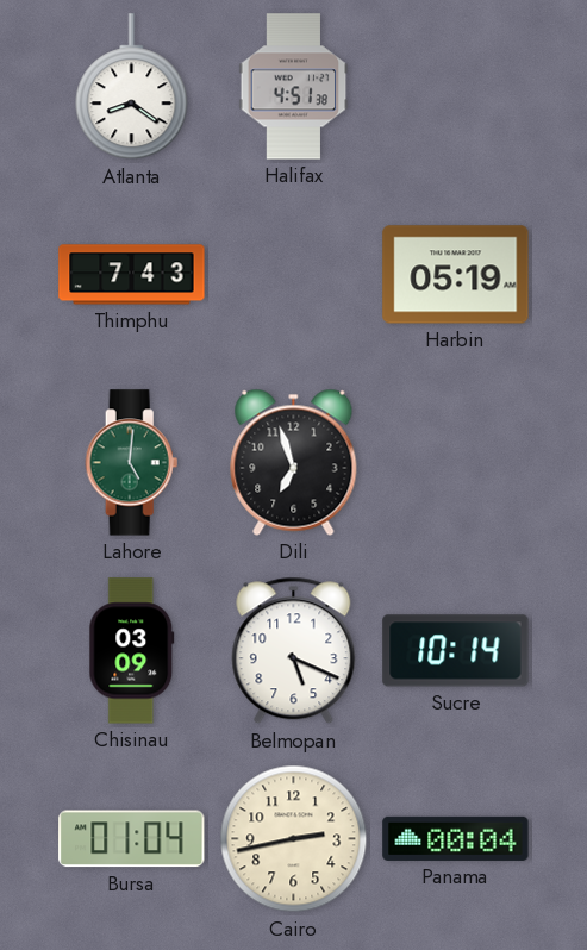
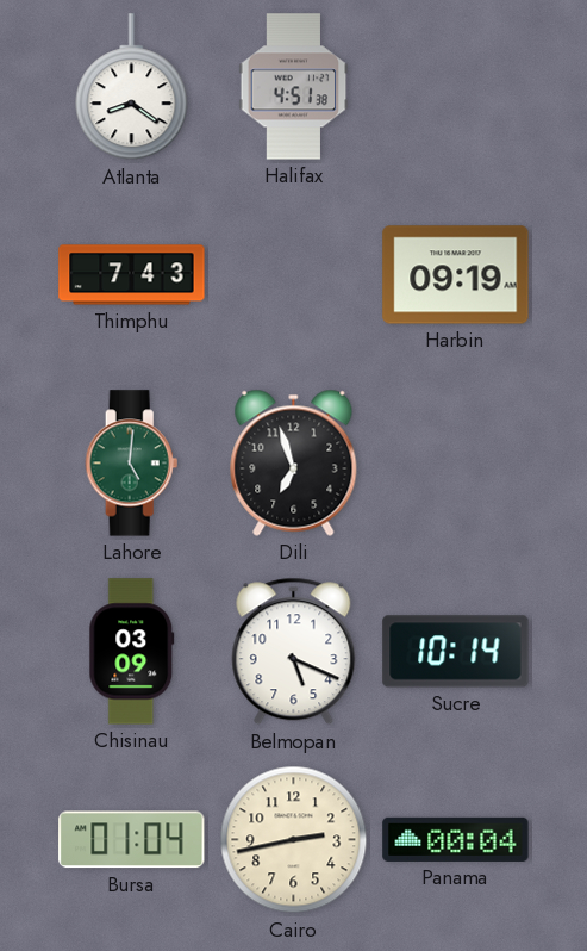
Harbin: 05:19 -> 09:19 (456, 275)
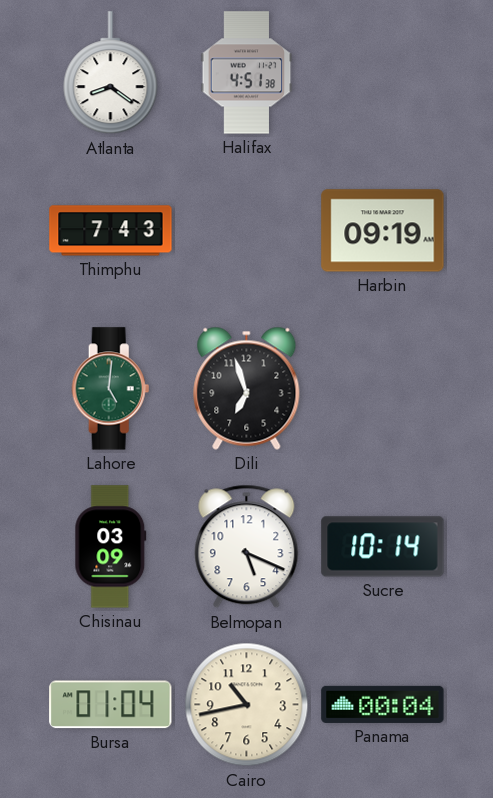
Cairo: 2:43 -> 10:43 (247, 705)
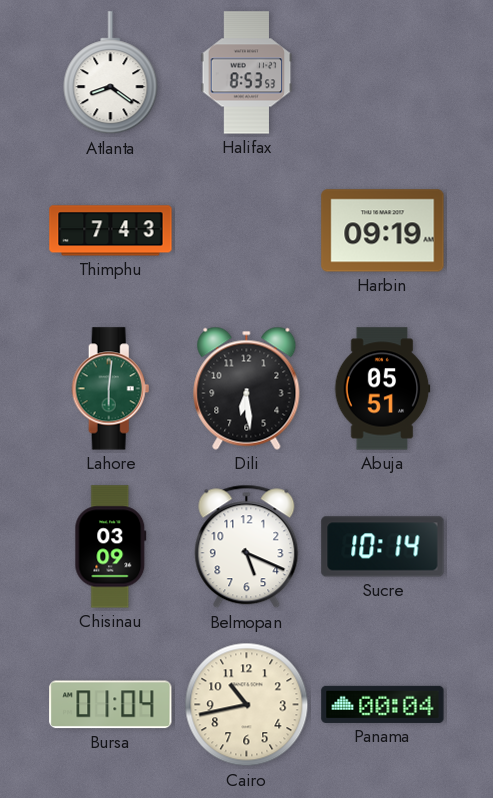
Halifax: 4:51 -> 8:53 (247, 73)
Lahore: 5:01 -> 6:01 (111, 389)
Dili: 6:57 -> 6:29 (247, 388)
Abuja: none -> 05:51 (382, 389)
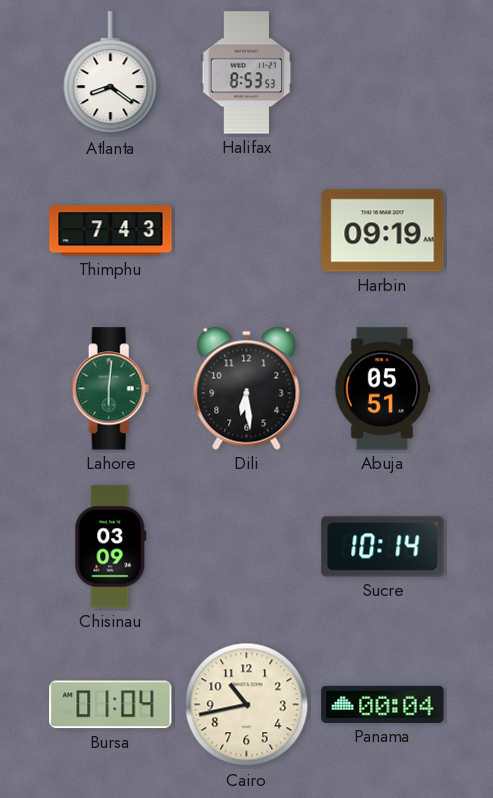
Belmopan: 5:19 -> none (247, 547)
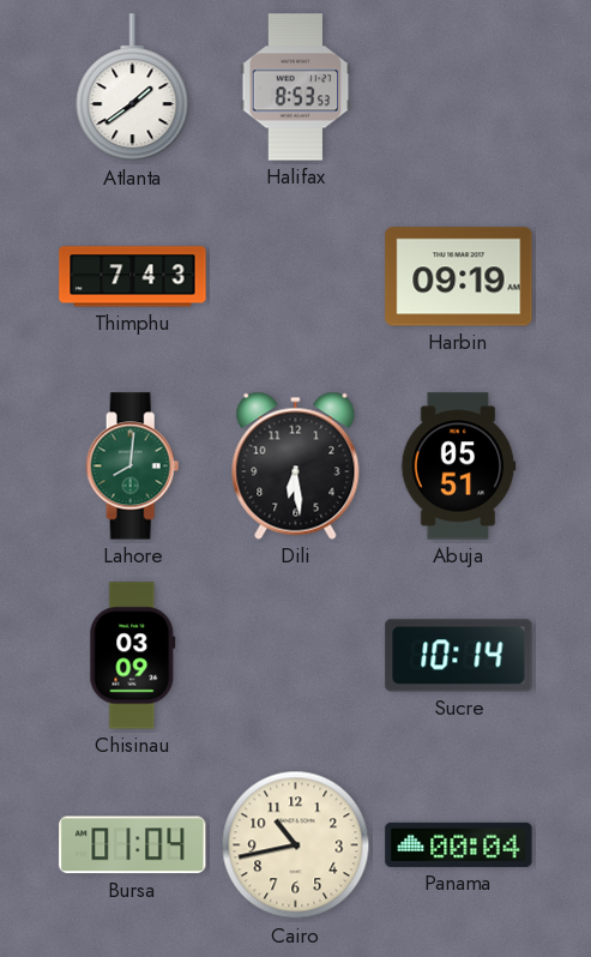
Atlanta: 8:21 -> 1:39 (133, 88)
Lahore: 6:01 -> 8:01 (133, 467)
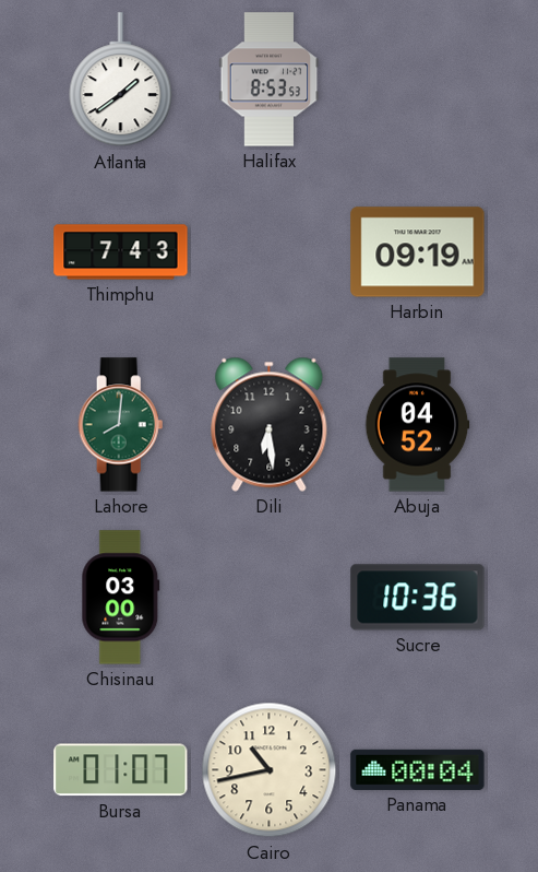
Abuja: 05:51 -> 04:52 (417, 425)
Chisinau: 03:09 -> 03:00 (121, 598)
Sucre: 10:14 -> 10:36 (418, 598)
Bursa: 01:04 -> 01:07 (121, 770)
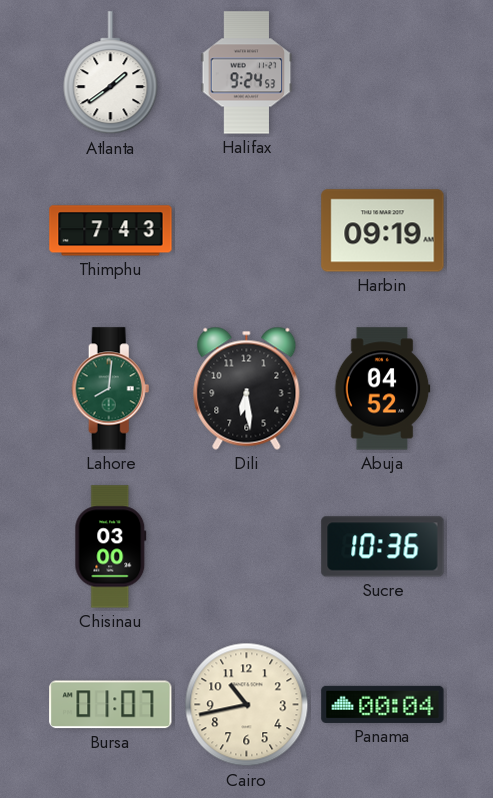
Halifax: 8:53 -> 9:24 (247, 73)
